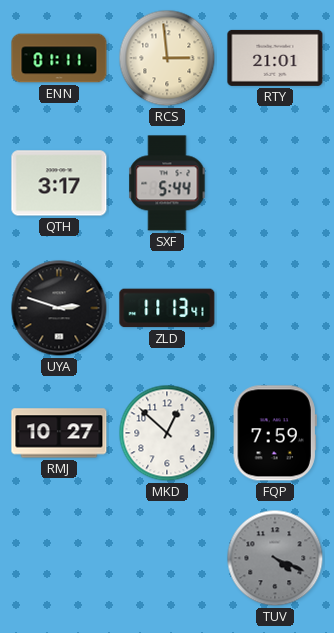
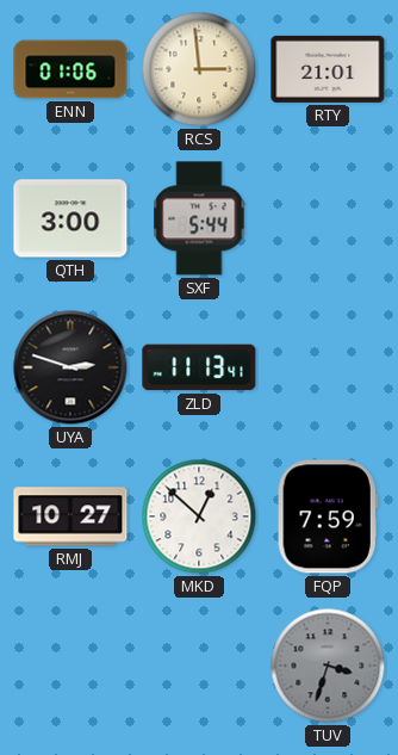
ENN: 01:11 -> 01:06 (70, 69)
QTH: 3:17 -> 3:00 (70, 218)
TUV: 4:19 -> 3:33 (328, 666)
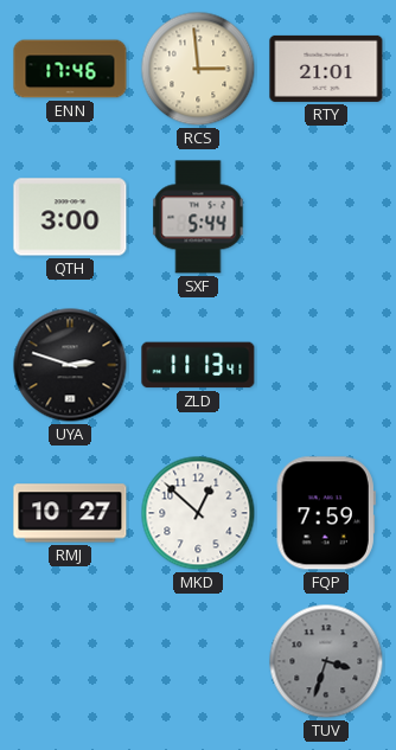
ENN: 01:06 -> 17:46 (70, 69)
